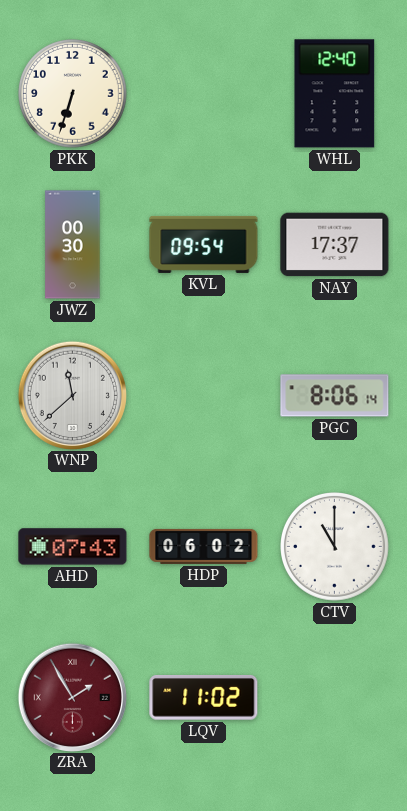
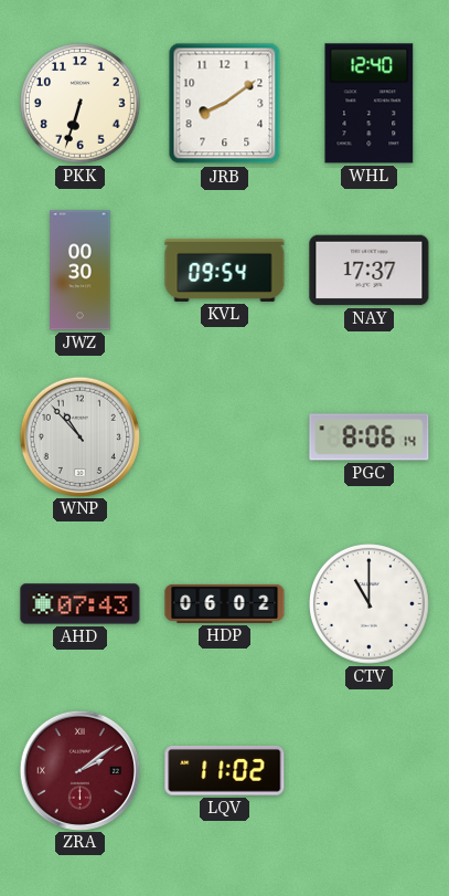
JRB: none -> 8:09 (225, 104)
WNP: 11:38 -> 10:53 (79, 436)
ZRA: 1:55 -> 2:09 (79, 770)
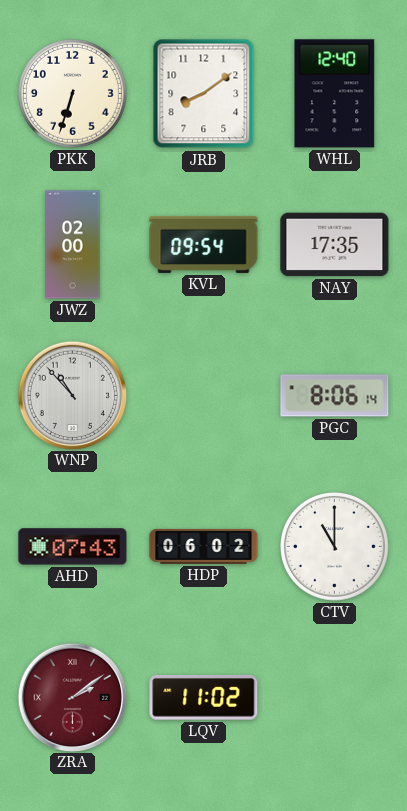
JWZ: 00:30 -> 02:00 (73, 245)
NAY: 17:37 -> 17:35 (335, 245)
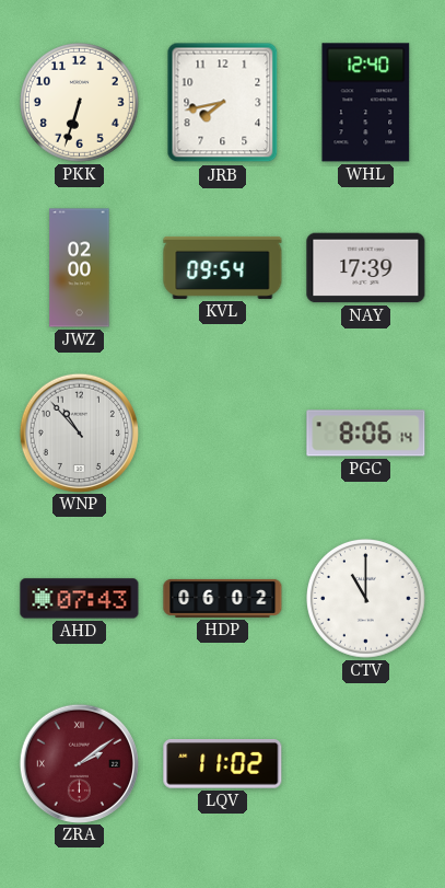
JRB: 8:09 -> 7:43 (223, 103)
NAY: 17:35 -> 17:39 (366, 268)
